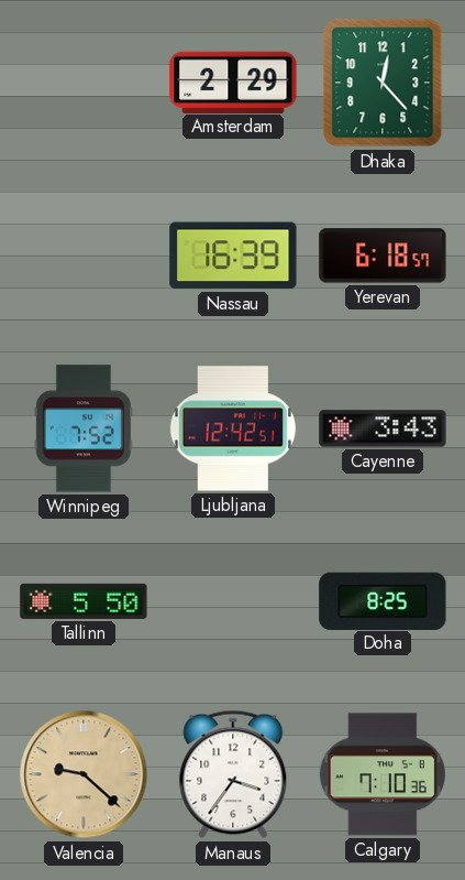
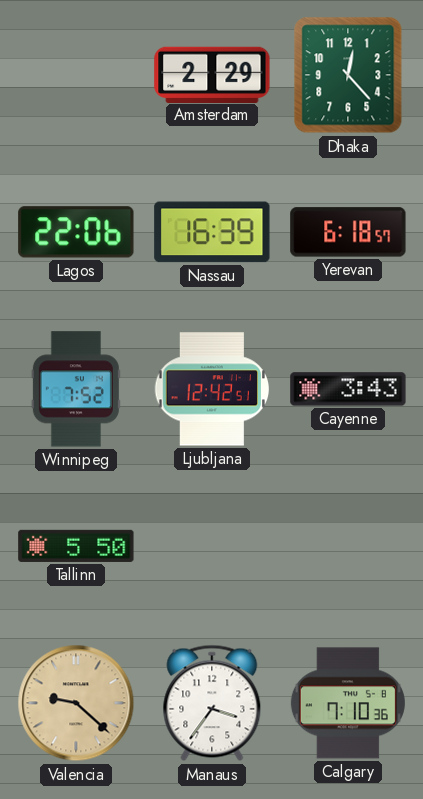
Lagos: none -> 22:06 (76, 232)
Doha: 8:25 -> none (383, 600)
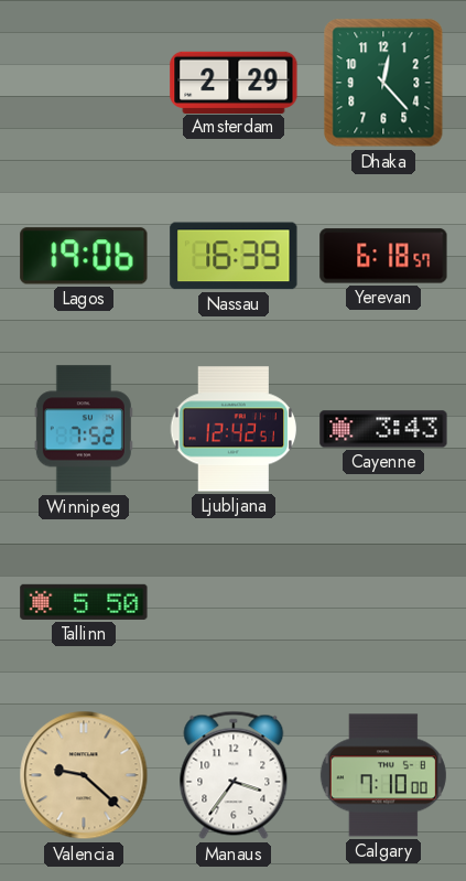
Lagos: 22:06 -> 19:06 (84, 256)
Calgary: 7:10:36 -> 7:10:00 (383, 775)
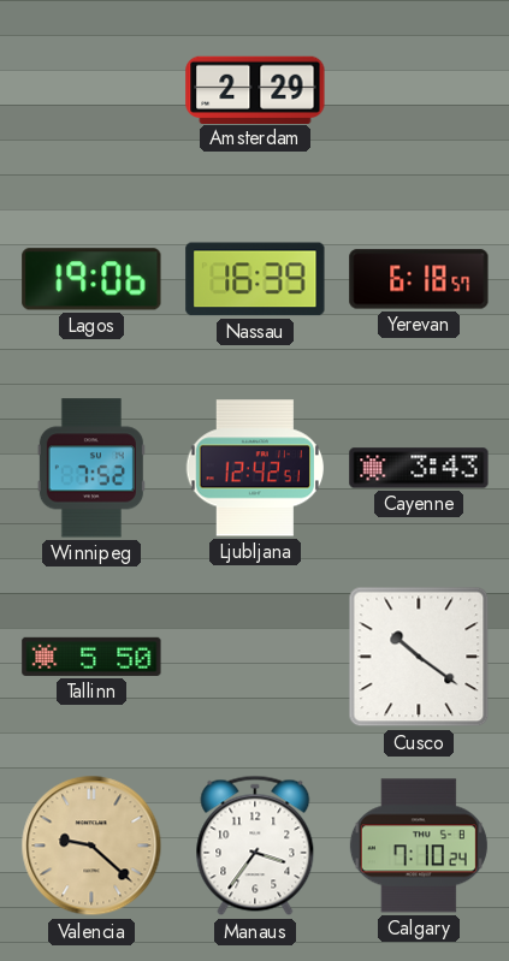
Dhaka: 12:23 -> none (383, 83)
Cusco: none -> 10:21 (419, 657)
Calgary: 7:10:00 -> 7:10:24 (419, 846)
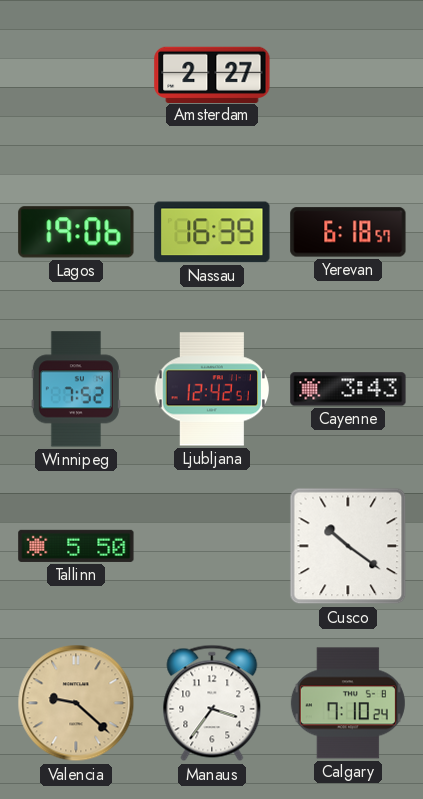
Amsterdam: 2:29 -> 2:27 (212, 74)
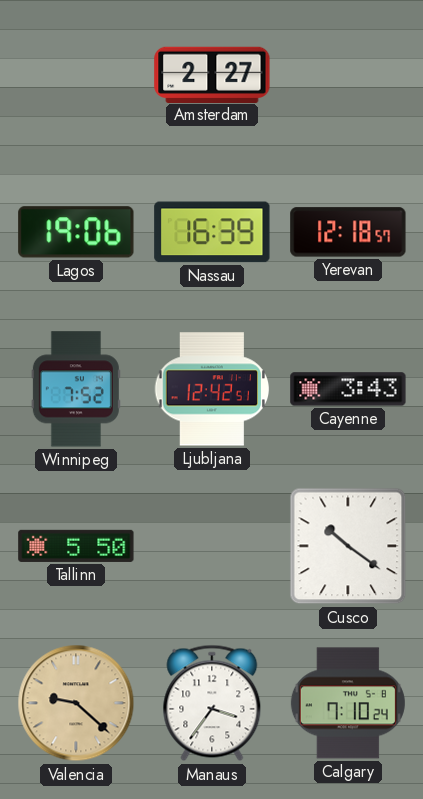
Yerevan: 6:18 -> 12:18 (348, 232)
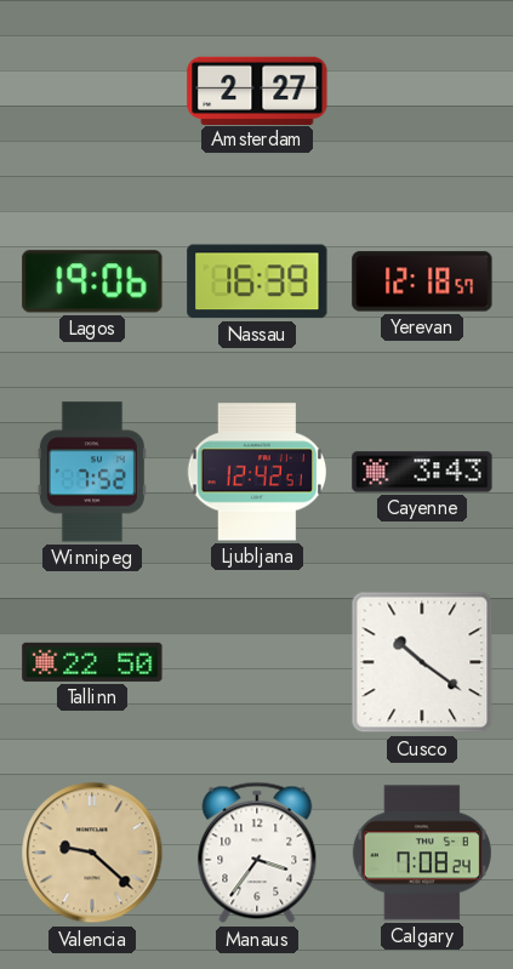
Tallinn: 5:50 -> 22:50 (92, 662)
Calgary: 7:10 -> 7:08 (422, 853)
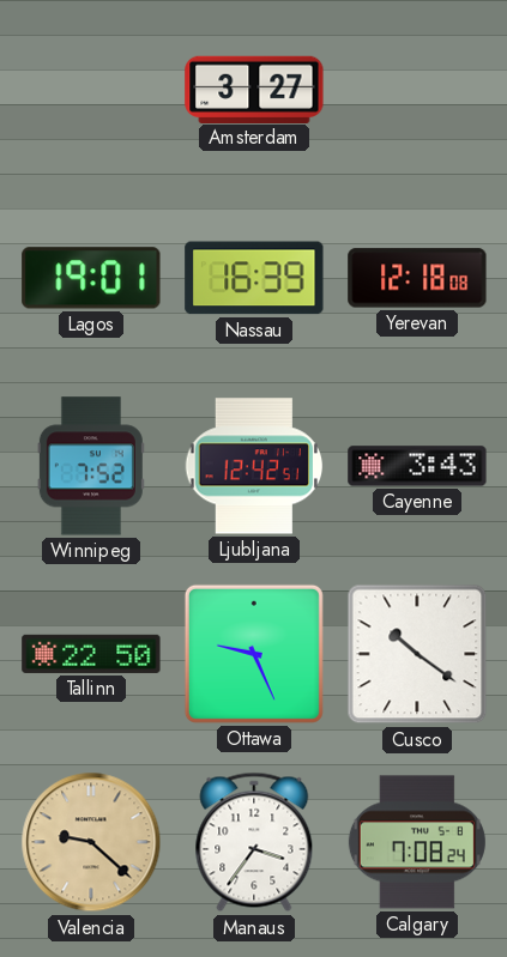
Amsterdam: 2:27 -> 3:27 (254, 89)
Lagos: 19:06 -> 19:01 (91, 278)
Yerevan: 12:18:57 -> 12:18:08 (417, 278)
Ottawa: none -> 9:26 (254, 654)
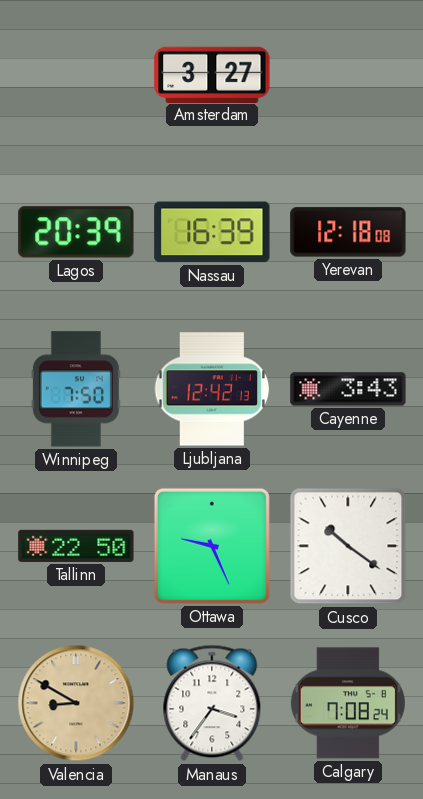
Lagos: 19:01 -> 20:39 (76, 232)
Winnipeg: 7:52 -> 7:50 (76, 389)
Ljubljana: 12:42:51 -> 12:42:13 (211, 389)
Valencia: 9:22 -> 8:50 (76, 703)
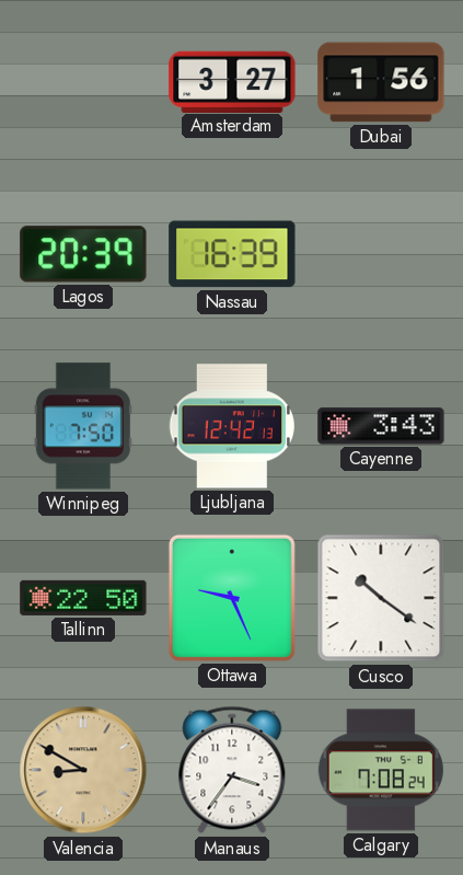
Dubai: none -> 1:56 (381, 82)
Yerevan: 12:18 -> none (348, 232)
